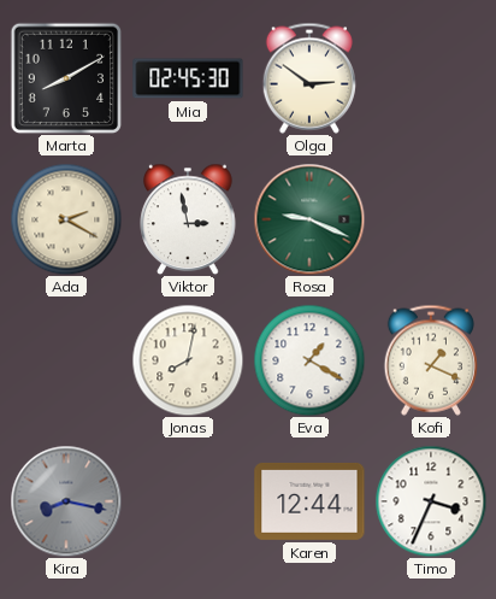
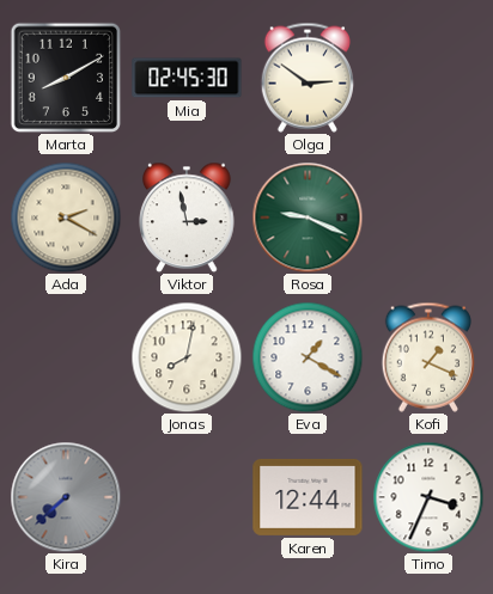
Kira: 8:17 -> 7:38 (66, 497)
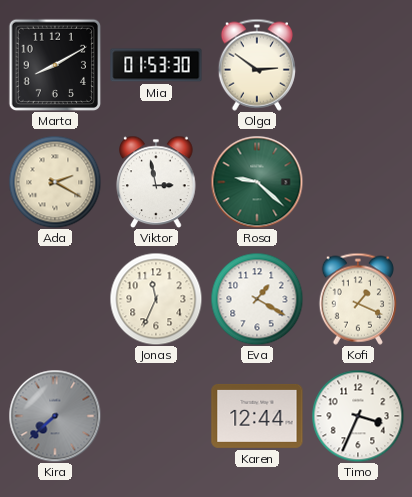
Mia: 02:45 -> 01:53 (156, 65)
Rosa: 9:19 -> 9:22 (257, 182)
Jonas: 8:02 -> 11:34 (156, 299)
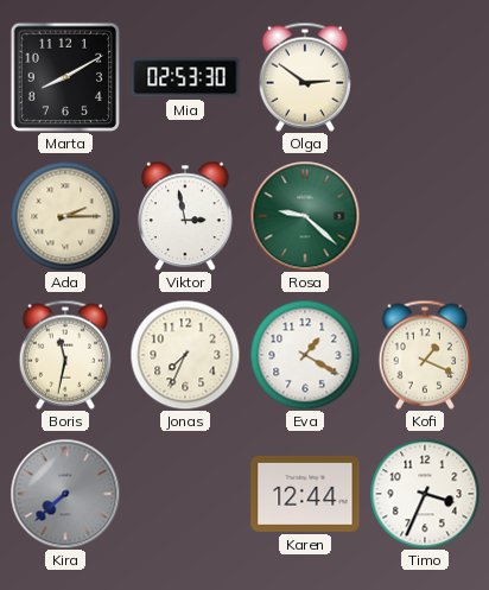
Mia: 01:53 -> 02:53 (185, 77)
Ada: 2:20 -> 2:15 (65, 216)
Boris: none -> 11:32 (65, 355)
Jonas: 11:34 -> 7:34 (185, 355)
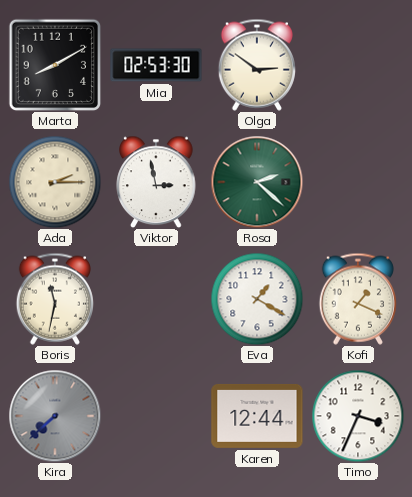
Rosa: 9:22 -> 2:22 (257, 182)
Jonas: 7:34 -> none (185, 355)
